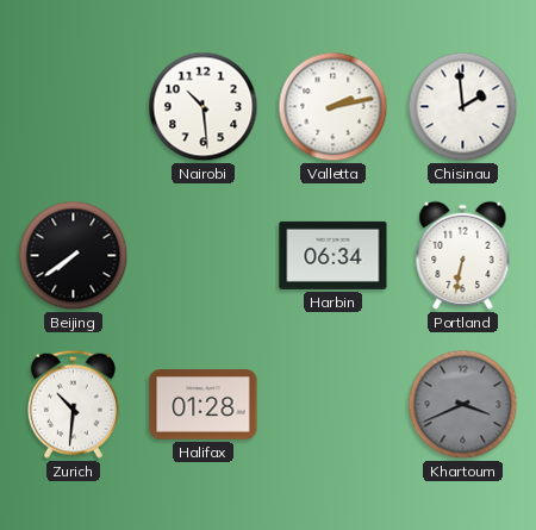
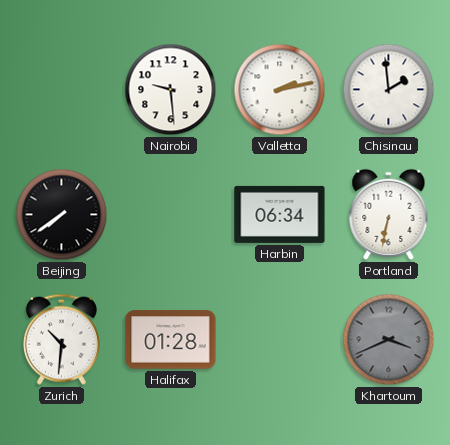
Nairobi: 10:29 -> 9:29 (171, 90)
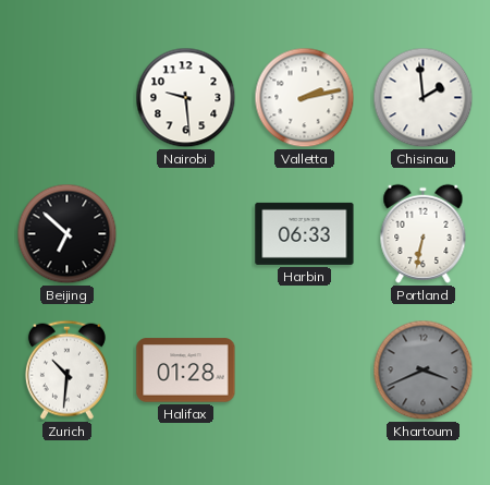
Beijing: 7:39 -> 6:52 (68, 234)
Harbin: 06:34 -> 06:33 (305, 233)
